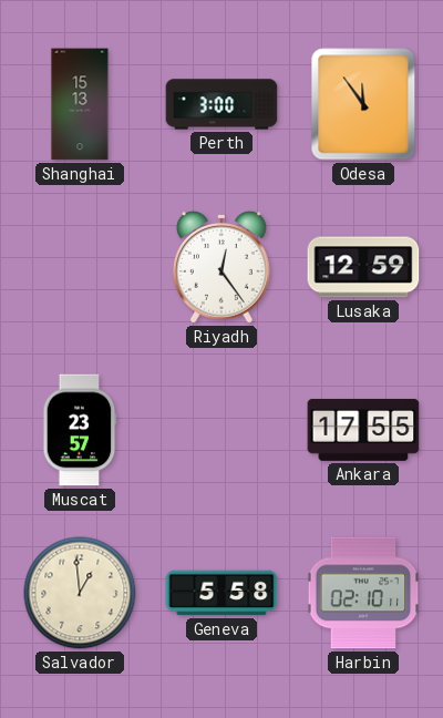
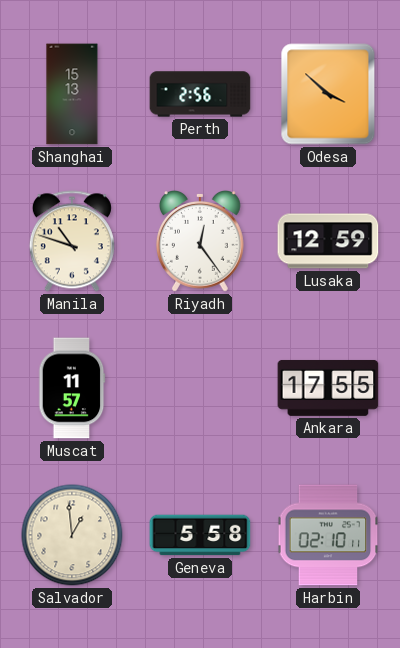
Perth: 3:00 -> 2:56 (200, 94)
Odesa: 11:54 -> 3:52 (328, 94)
Manila: none -> 10:48 (72, 241)
Muscat: 23:57 -> 11:57 (72, 388)
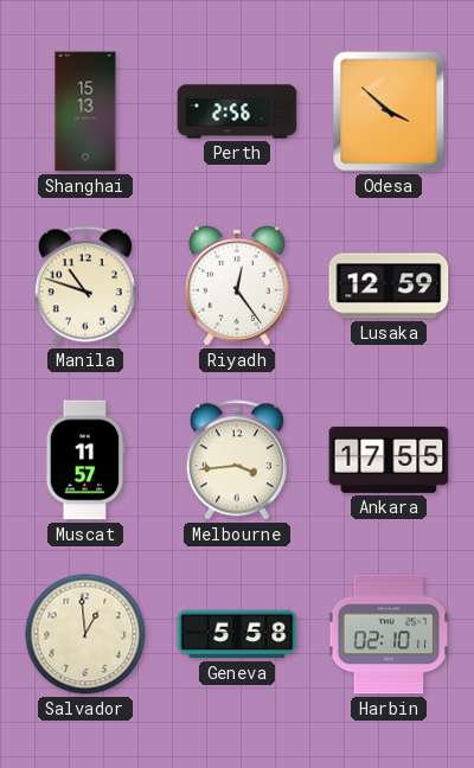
Melbourne: none -> 3:44 (237, 460)
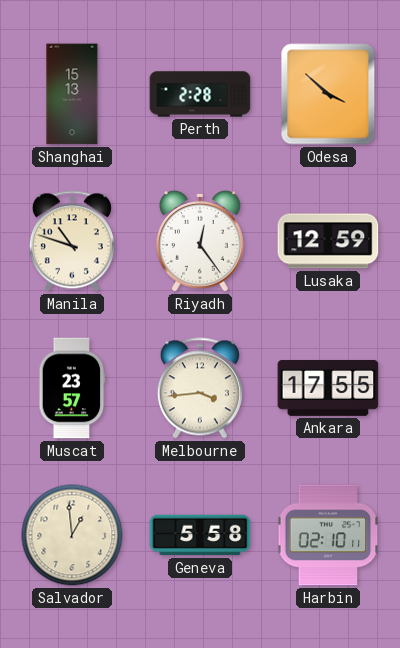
Perth: 2:56 -> 2:28 (200, 94)
Muscat: 11:57 -> 23:57 (72, 388)
